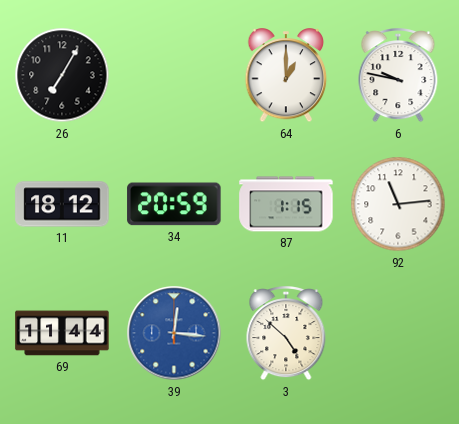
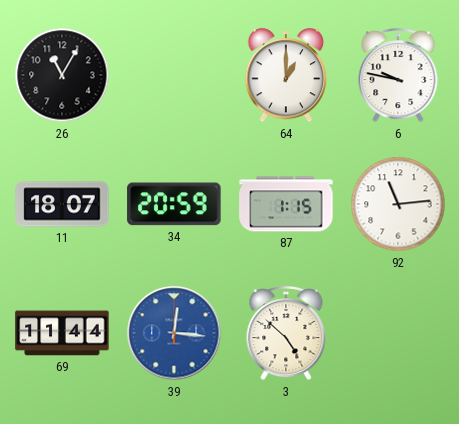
26: 7:05 -> 11:05 (62, 75)
11: 18:12 -> 18:07 (62, 204)
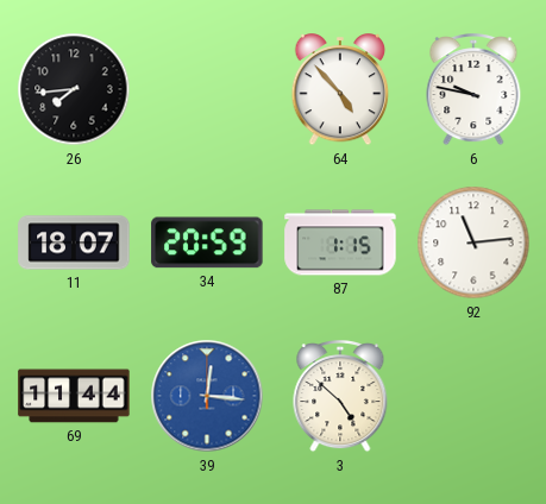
26: 11:05 -> 7:44 (74, 89)
64: 1:00 -> 4:53 (340, 90)
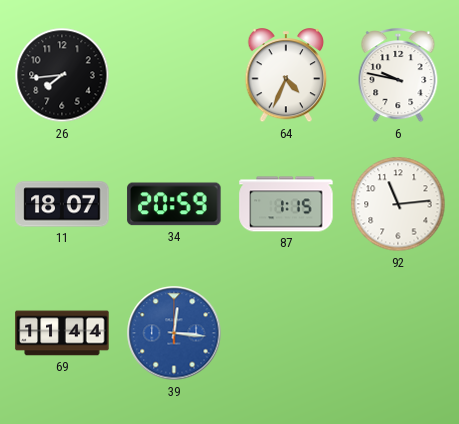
64: 4:53 -> 4:34 (286, 76)
3: 4:52 -> none (340, 397)
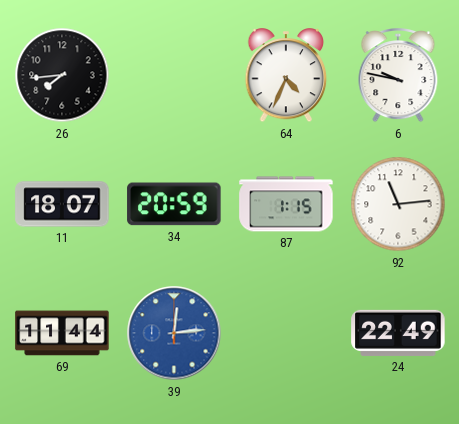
39: 12:16 -> 12:14 (174, 333)
24: none -> 22:49 (398, 333)
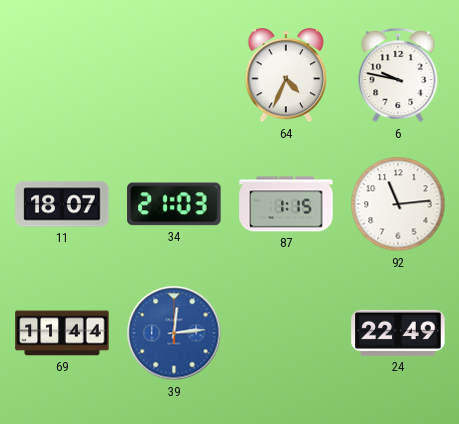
26: 7:44 -> none (62, 75)
34: 20:59 -> 21:03 (174, 204)
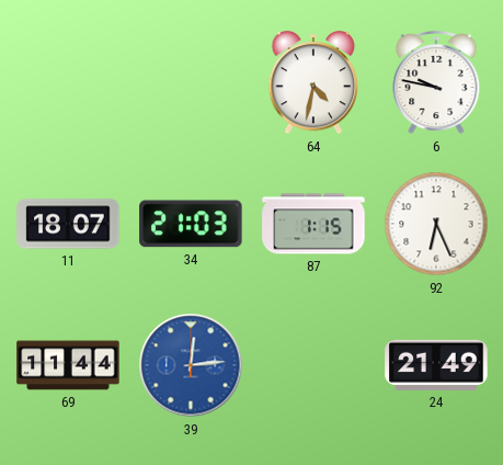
64: 4:34 -> 4:32 (313, 83)
92: 11:14 -> 6:26 (436, 224)
24: 22:49 -> 21:49 (436, 365)
